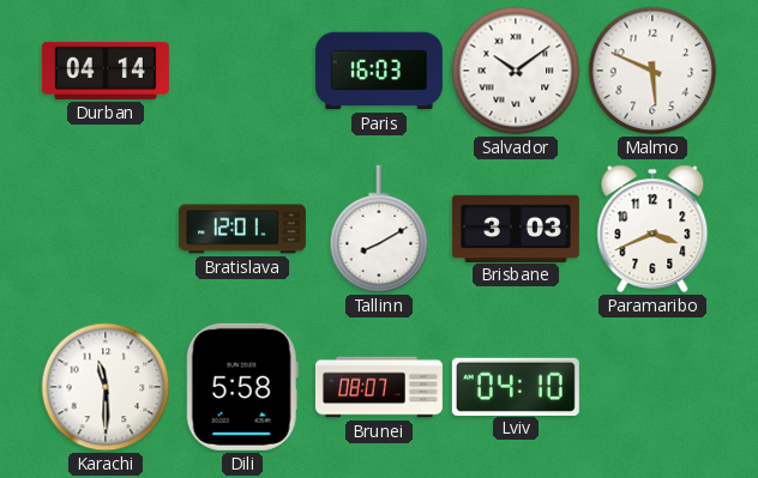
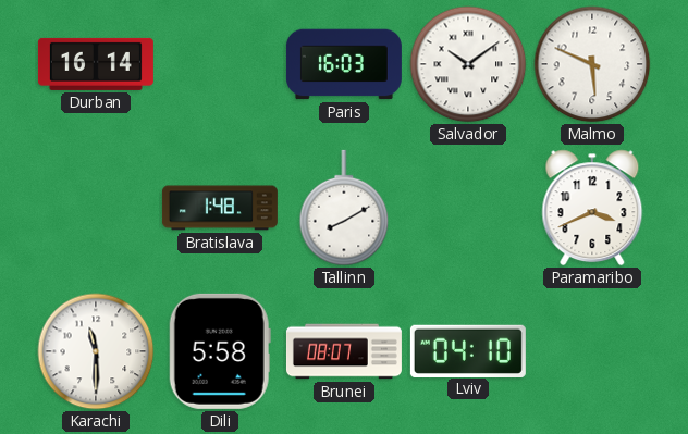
Durban: 04:14 -> 16:14 (96, 64)
Bratislava: 12:01 -> 1:48 (220, 208)
Brisbane: 3:03 -> none (516, 228)
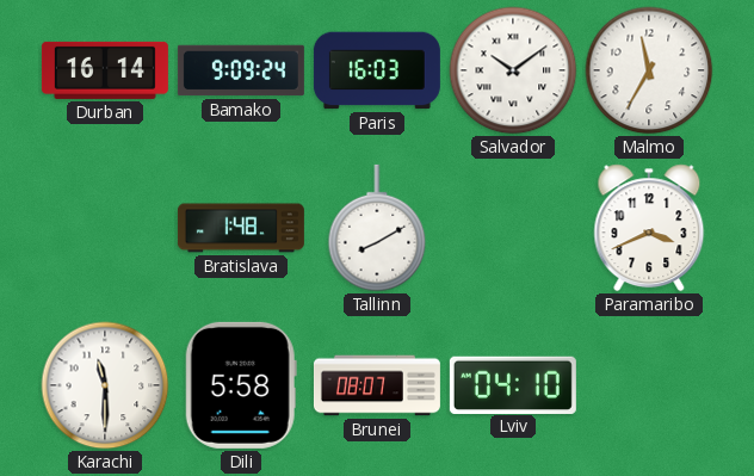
Bamako: none -> 9:09 (241, 70)
Malmo: 5:49 -> 11:35 (649, 70)
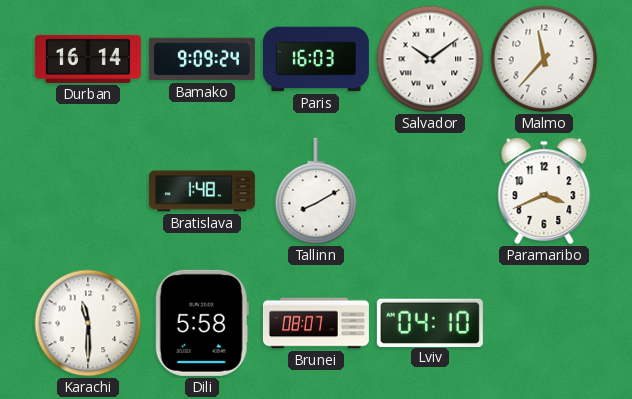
Malmo: 11:35 -> 11:37 (544, 59)
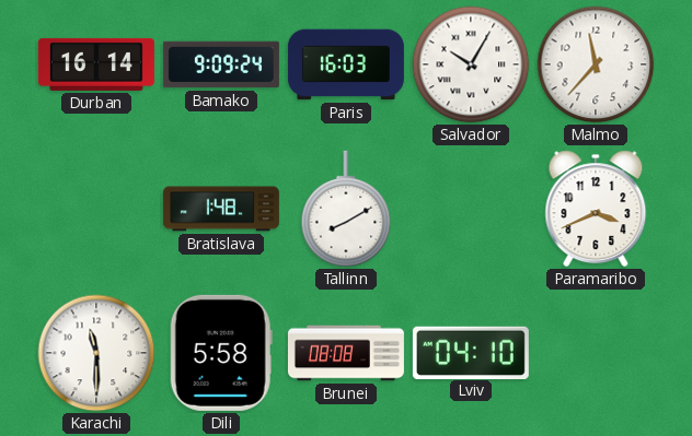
Salvador: 10:09 -> 10:05 (471, 64)
Brunei: 08:07 -> 08:08 (346, 353)
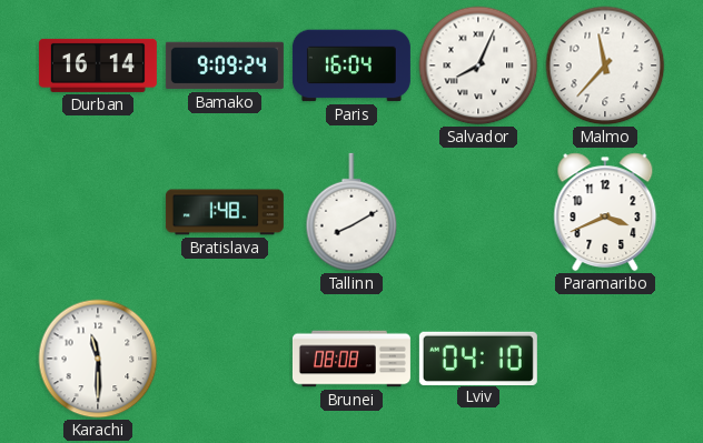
Paris: 16:03 -> 16:04 (351, 66)
Salvador: 10:05 -> 8:04 (478, 66)
Dili: 5:58 -> none (221, 353)
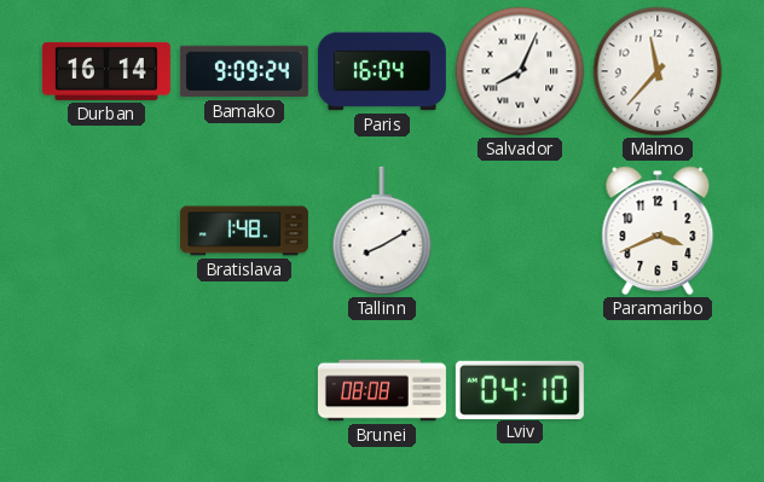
Karachi: 11:30 -> none (98, 359)
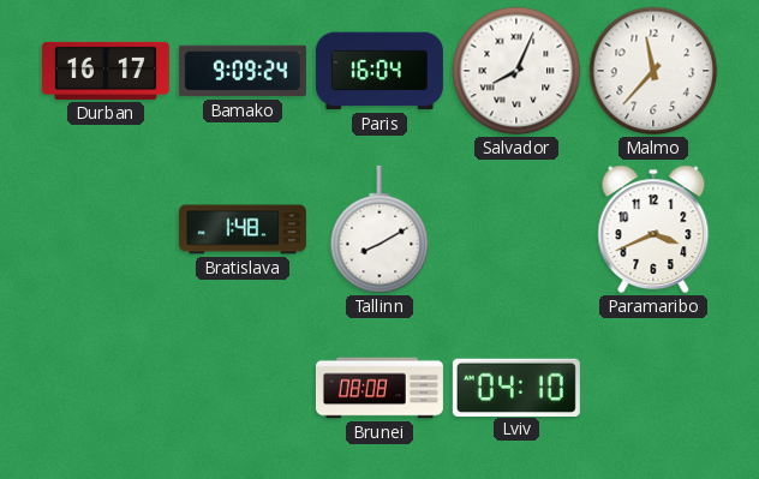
Durban: 16:14 -> 16:17 (106, 71)
